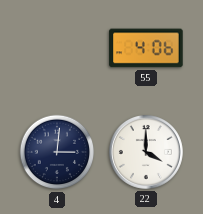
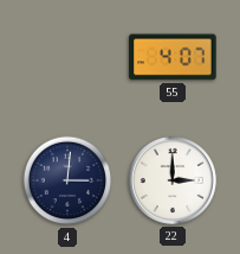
55: 4:06 -> 4:07 (173, 57)
22: 4:00 -> 3:00 (173, 180)
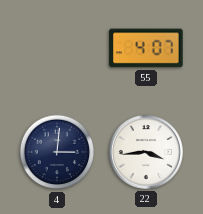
22: 3:00 -> 3:44 (146, 152)
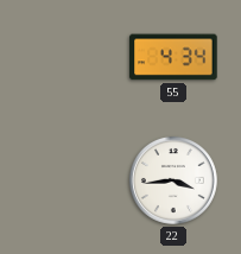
55: 4:07 -> 4:34 (173, 57)
4: 3:01 -> none (57, 152)
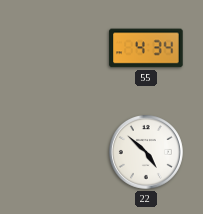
22: 3:44 -> 4:52 (146, 152)
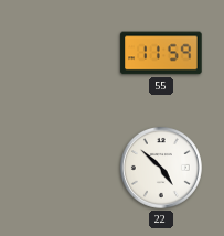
55: 4:34 -> 11:59 (161, 53)
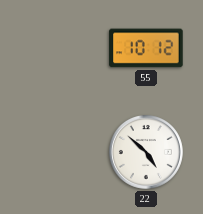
55: 11:59 -> 10:12 (146, 48)
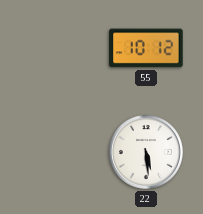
22: 4:52 -> 5:29 (146, 152)
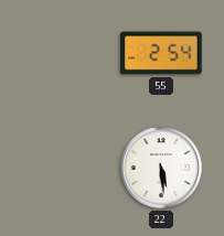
55: 10:12 -> 2:54 (161, 53)
